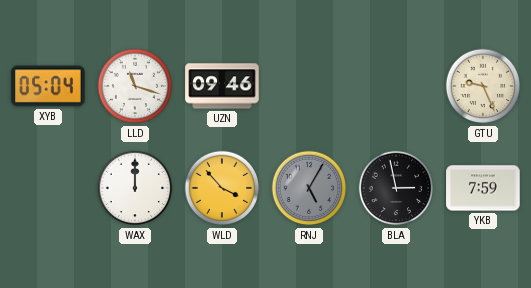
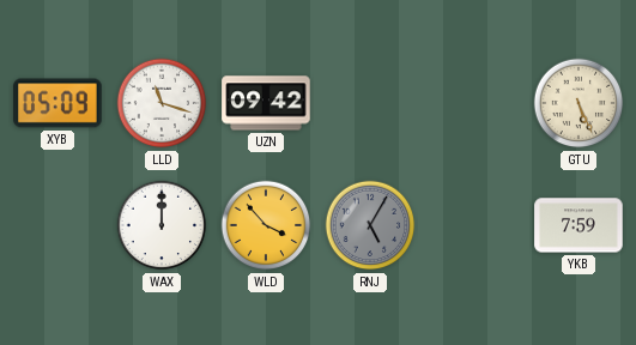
XYB: 05:04 -> 05:09 (57, 103)
UZN: 09:46 -> 09:42 (266, 103)
GTU: 9:26 -> 5:26 (579, 103)
BLA: 2:58 -> none (396, 188)
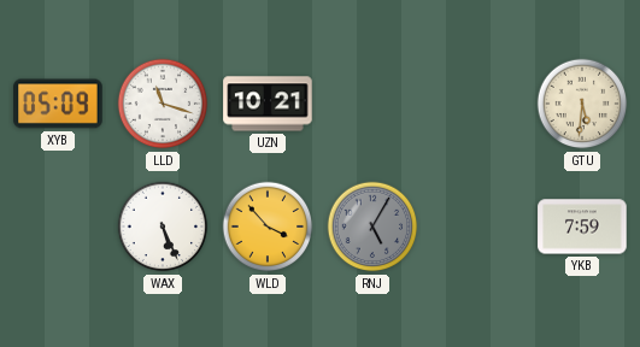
UZN: 09:42 -> 10:21 (268, 104)
GTU: 5:26 -> 5:31 (582, 104)
WAX: 12:00 -> 5:26 (163, 227)
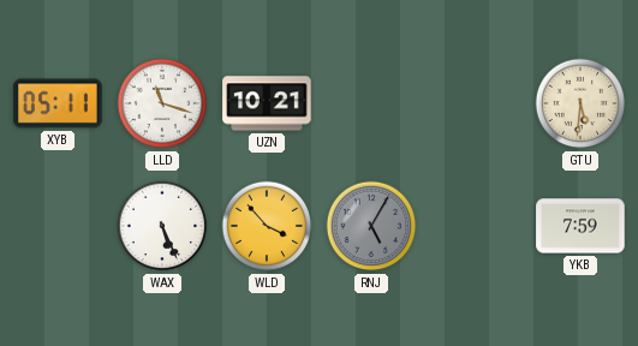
XYB: 05:09 -> 05:11 (58, 103)
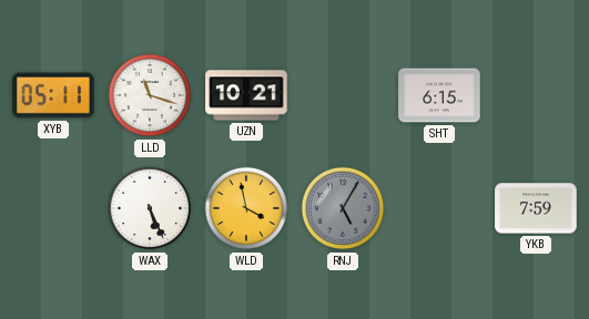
SHT: none -> 6:15 (439, 95)
GTU: 5:31 -> none (580, 103)
WLD: 3:53 -> 3:58 (246, 208)
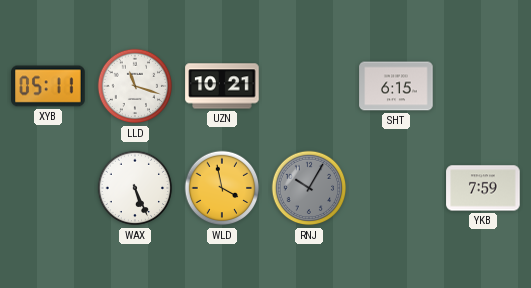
RNJ: 5:05 -> 10:05 (309, 188)
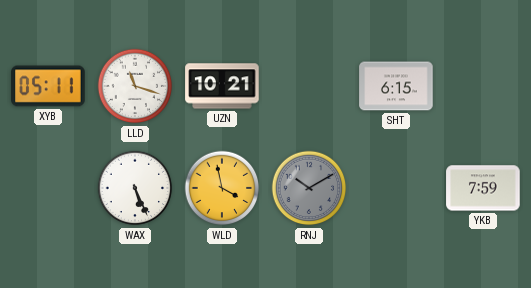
RNJ: 10:05 -> 10:10 (309, 188)
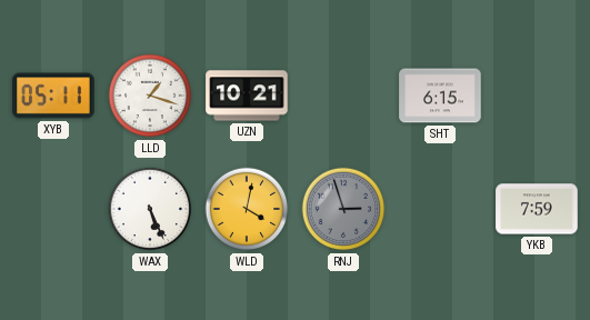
LLD: 11:18 -> 1:18 (150, 96)
WLD: 3:58 -> 4:02 (247, 209)
RNJ: 10:10 -> 2:57 (343, 209)
